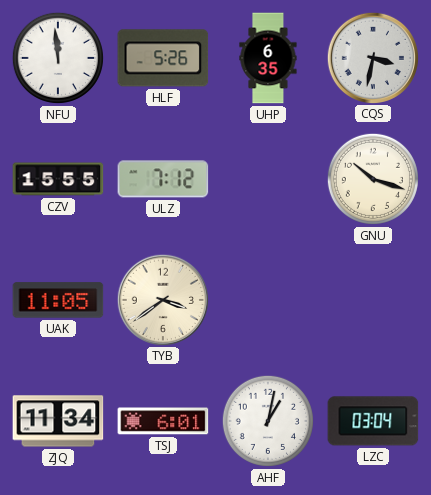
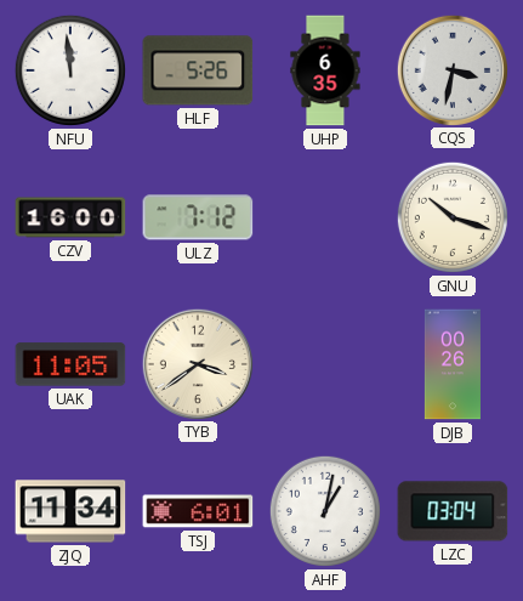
CZV: 15:55 -> 16:00 (70, 217)
DJB: none -> 00:26 (453, 364)
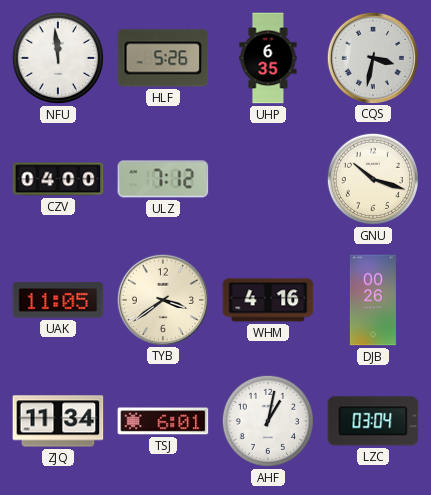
CZV: 16:00 -> 04:00 (58, 179)
WHM: none -> 4:16 (268, 300)
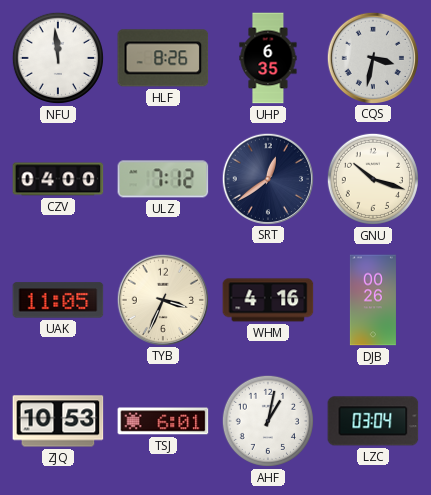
HLF: 5:26 -> 8:26 (163, 58)
SRT: none -> 12:39 (267, 178)
TYB: 3:39 -> 3:34 (162, 299)
ZJQ: 11:34 -> 10:53 (58, 421)
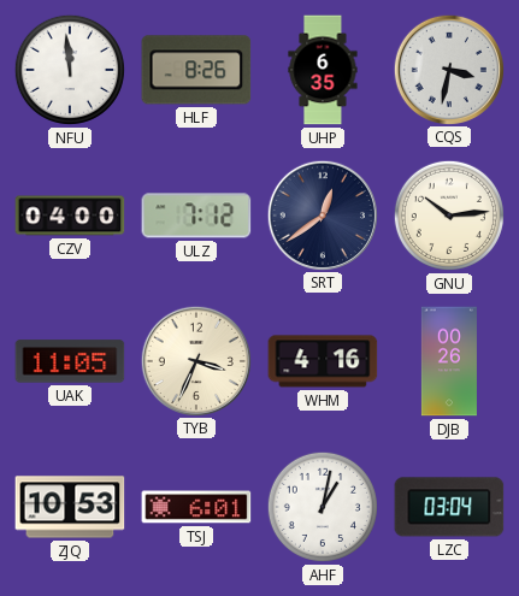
GNU: 10:18 -> 10:14 (449, 216)
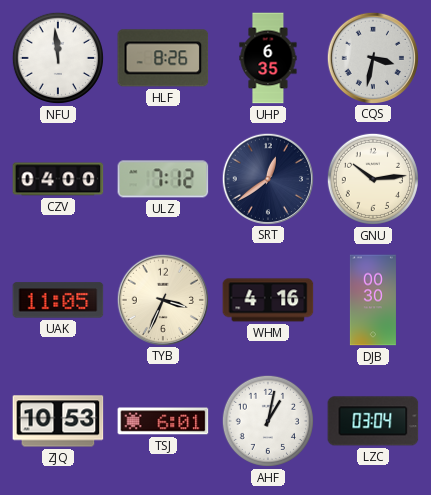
DJB: 00:26 -> 00:30 (373, 300)
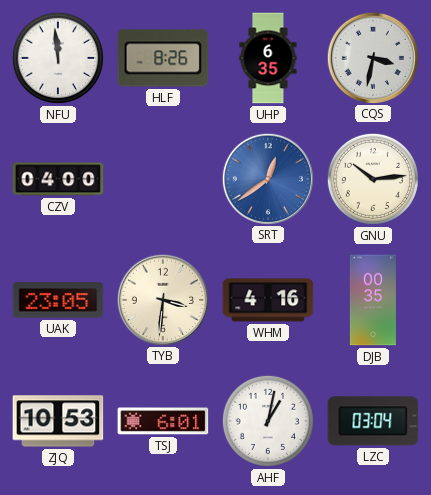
ULZ: 7:12 -> none (163, 179)
SRT dial: navy -> blue (267, 178)
UAK: 11:05 -> 23:05 (58, 300)
TYB: 3:34 -> 3:31 (162, 299)
DJB: 00:30 -> 00:35 (373, 300)
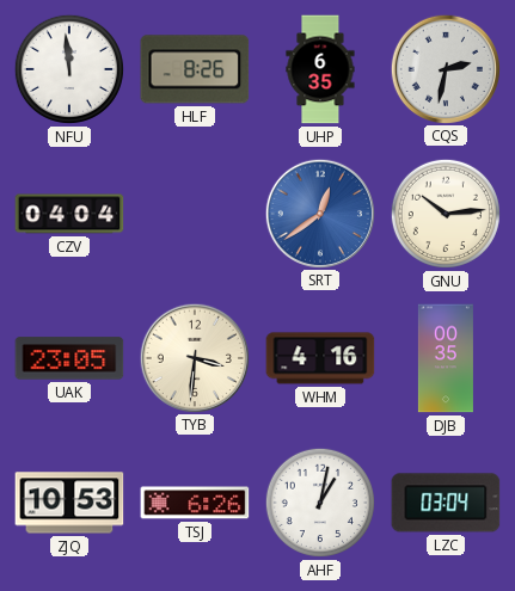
CQS: 3:32 -> 2:32 (445, 68)
CZV: 04:00 -> 04:04 (69, 214)
TSJ: 6:01 -> 6:26 (195, 503)
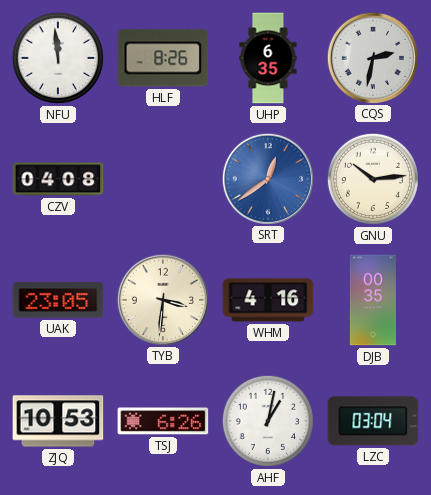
CZV: 04:04 -> 04:08 (58, 179)
